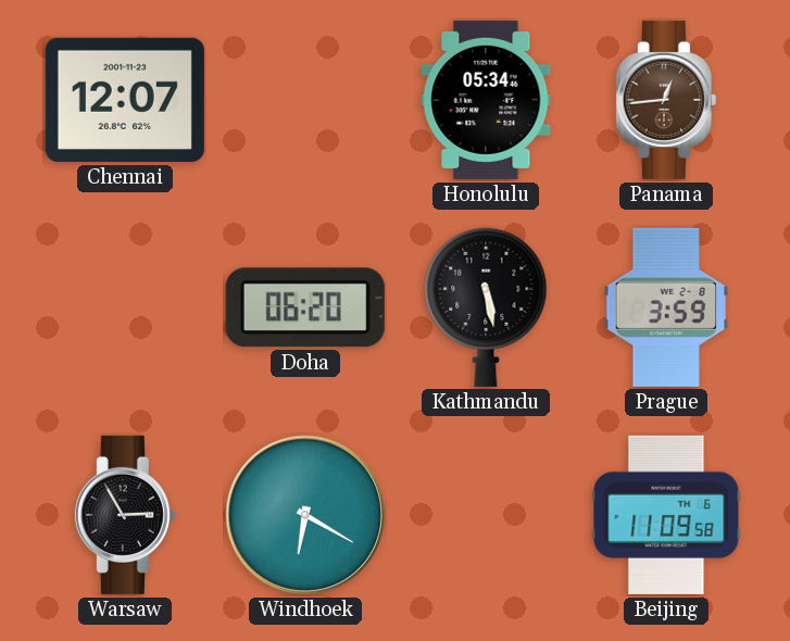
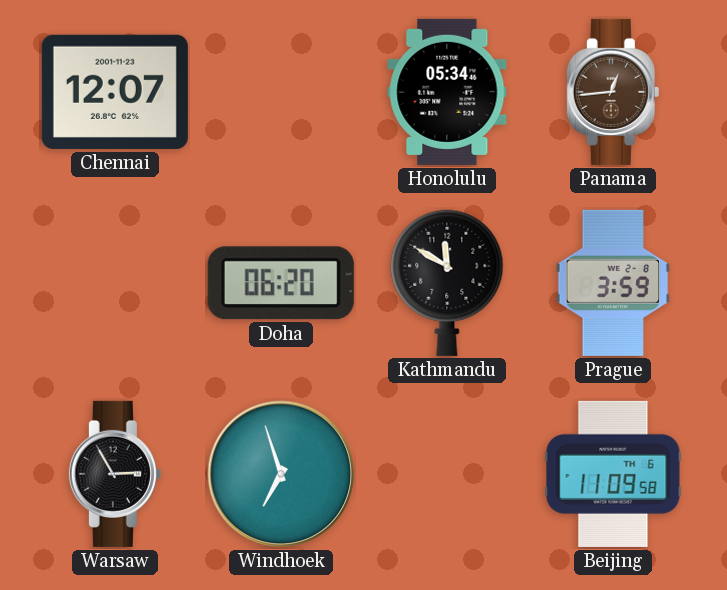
Kathmandu: 5:28 -> 11:50 (447, 283)
Windhoek: 6:20 -> 6:57 (281, 474)
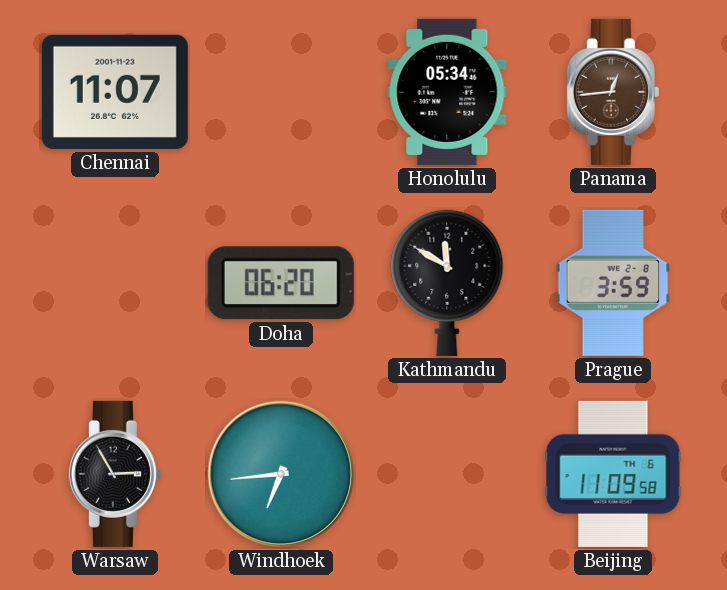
Chennai: 12:07 -> 11:07 (115, 92)
Windhoek: 6:57 -> 6:44 (281, 474)
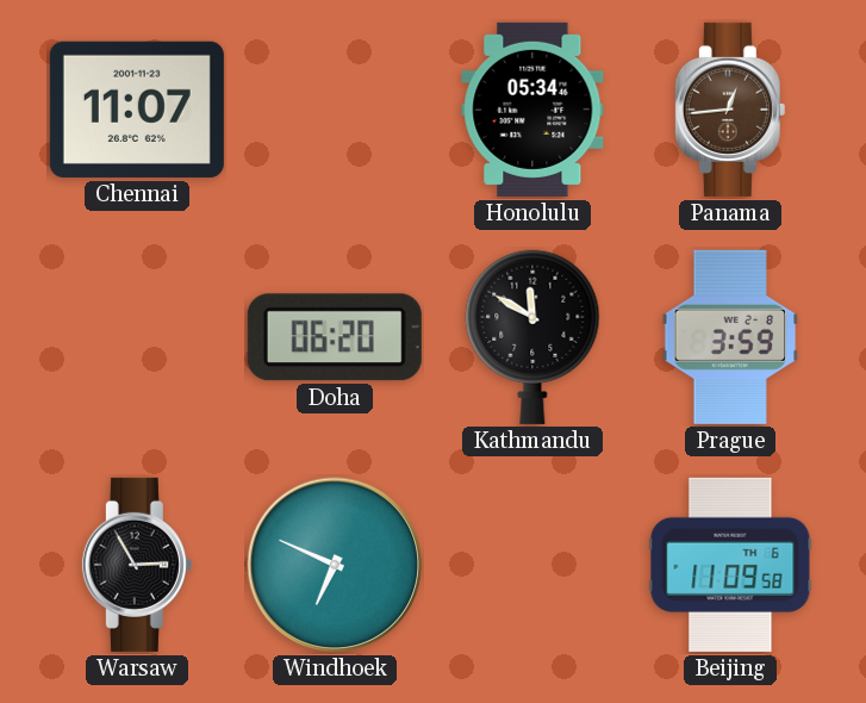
Windhoek: 6:44 -> 6:49 (335, 565)
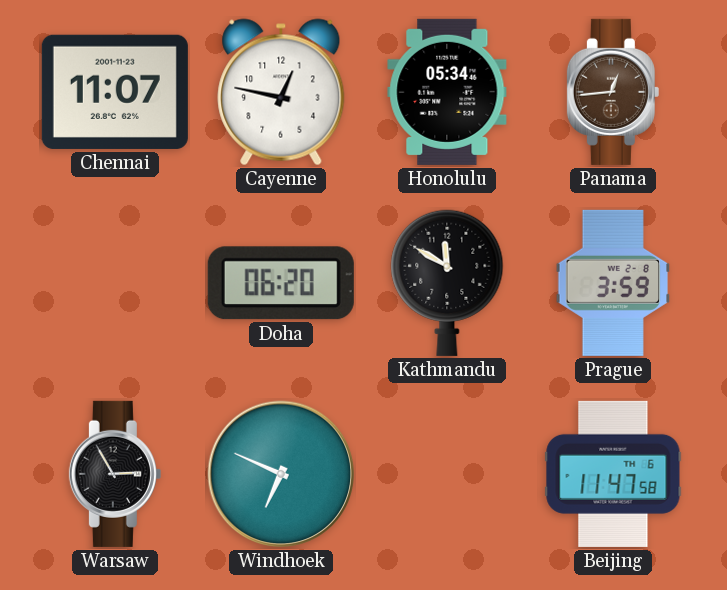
Cayenne: none -> 12:47 (281, 92)
Beijing: 11:09 -> 11:47 (613, 474)
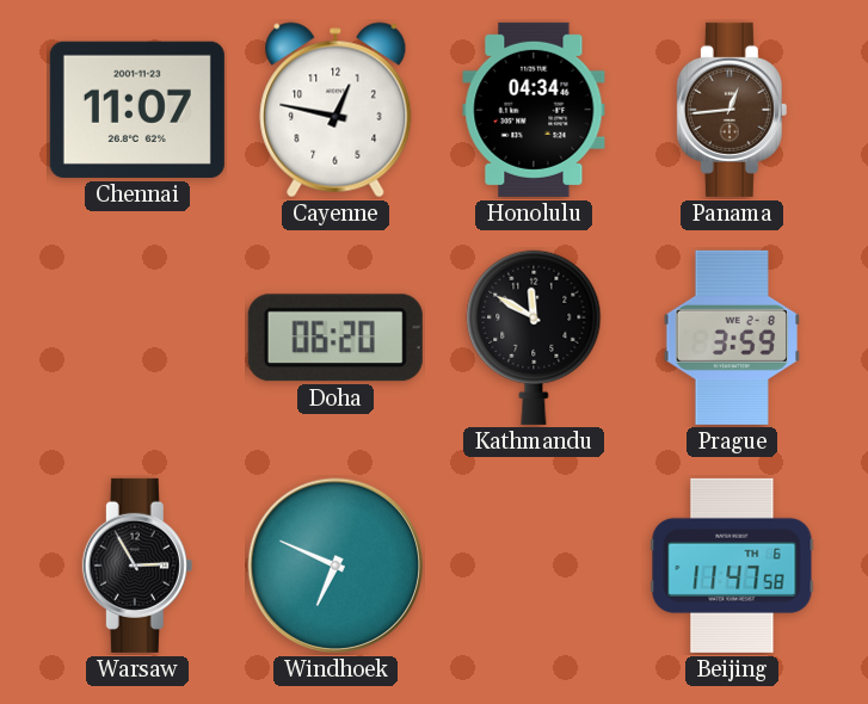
Honolulu: 05:34 -> 04:34 (534, 110)
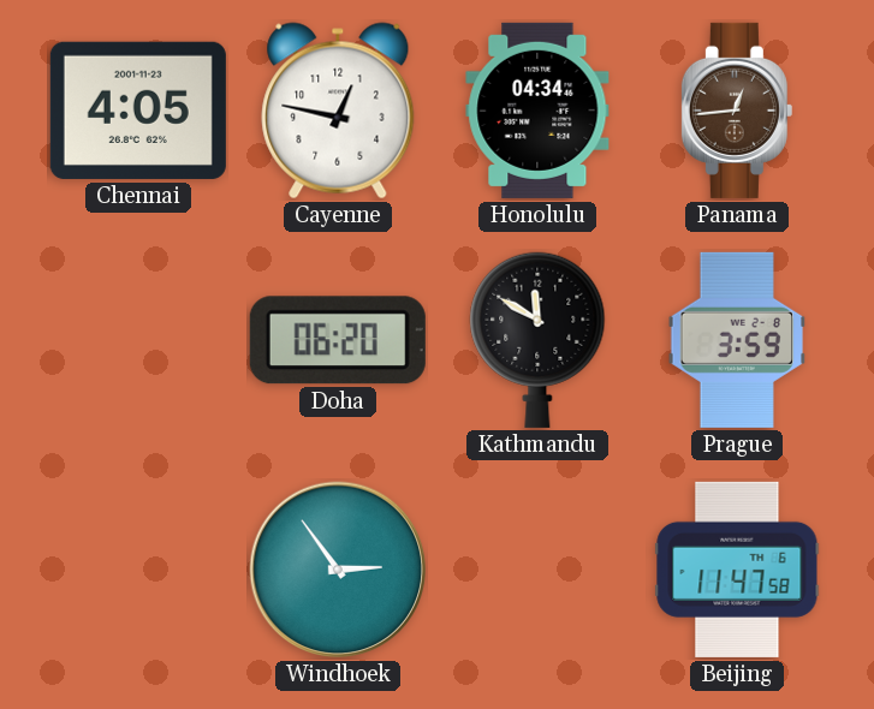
Chennai: 11:07 -> 4:05 (138, 111)
Warsaw: 2:55 -> none (137, 566)
Windhoek: 6:49 -> 2:54 (338, 570)
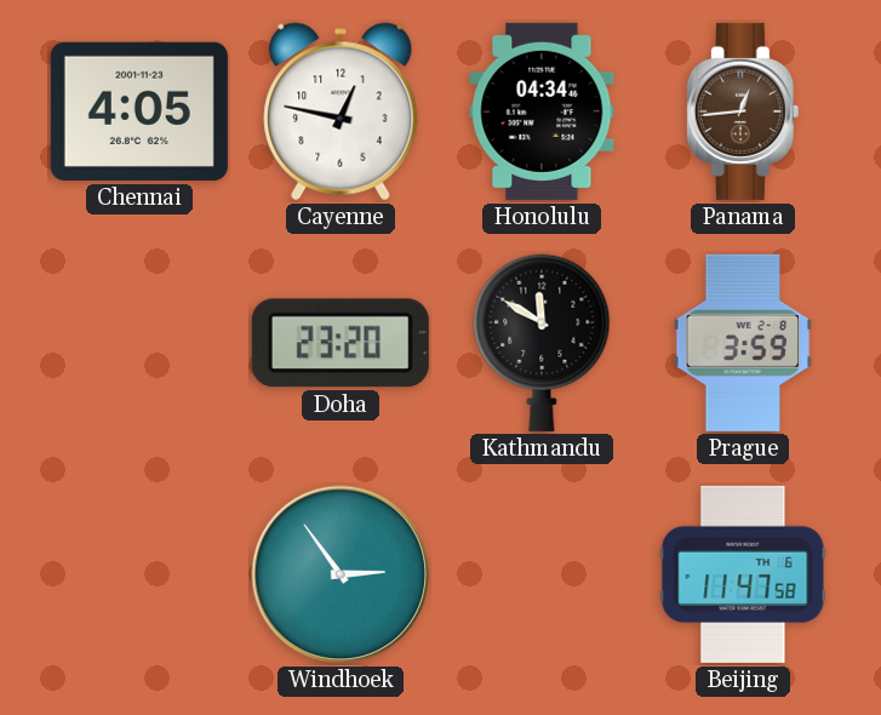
Doha: 06:20 -> 23:20 (341, 343)
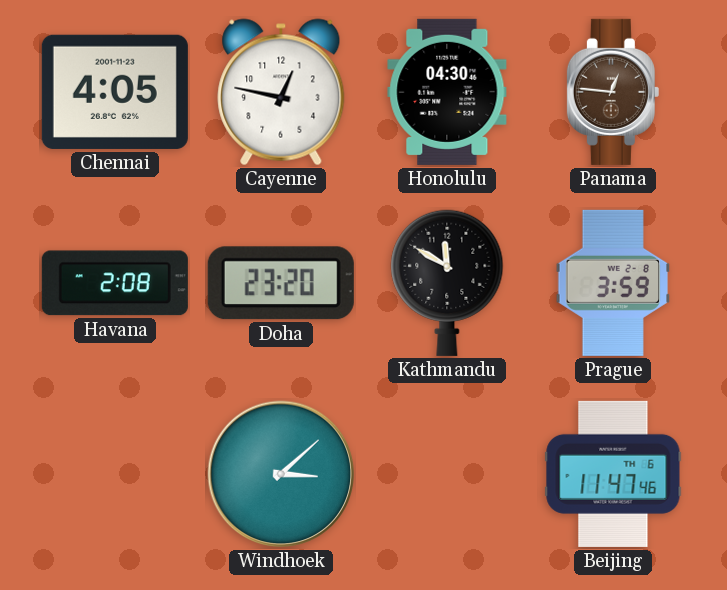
Honolulu: 04:34 -> 04:30 (447, 92)
Panama: 12:44 -> 12:46 (613, 92)
Havana: none -> 2:08 (115, 283)
Windhoek: 2:54 -> 3:08 (281, 474)
Beijing: 11:47:58 -> 11:47:46 (613, 474)
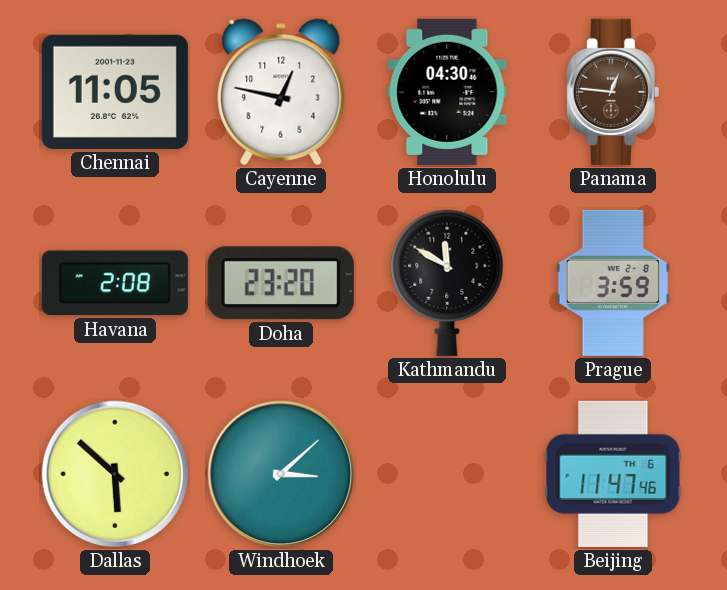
Chennai: 4:05 -> 11:05 (115, 92)
Dallas: none -> 5:52 (115, 474)
